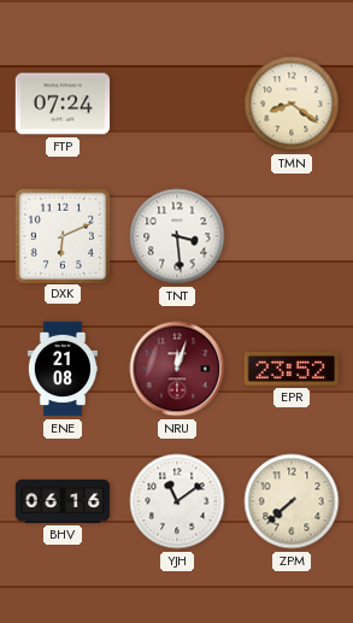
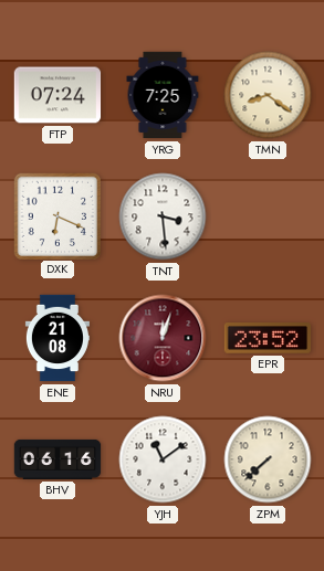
YRG: none -> 7:25 (163, 95)
DXK: 6:11 -> 6:19 (56, 215)
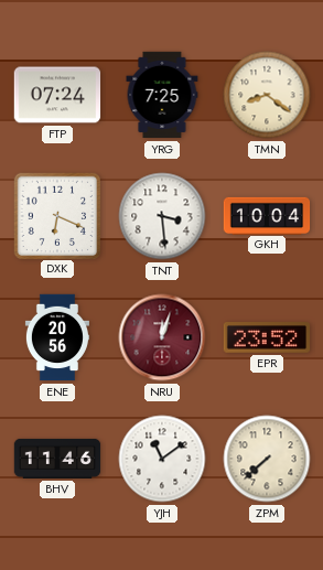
GKH: none -> 10:04 (267, 215)
ENE: 21:08 -> 20:56 (56, 337)
BHV: 06:16 -> 11:46 (57, 459)
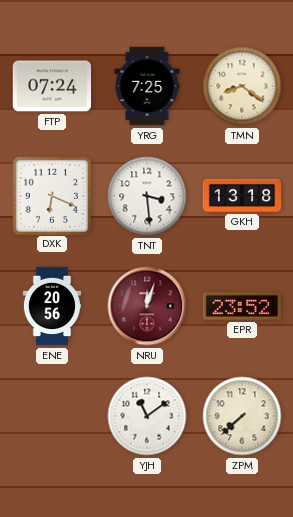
GKH: 10:04 -> 13:18 (242, 195)
BHV: 11:46 -> none (57, 459)
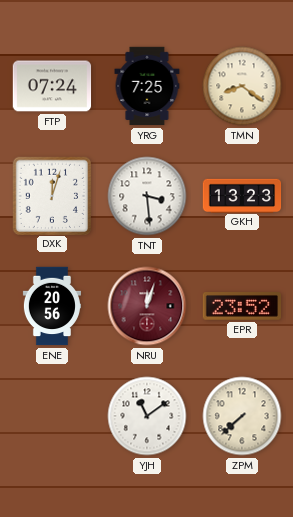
DXK: 6:19 -> 12:03 (51, 195)
GKH: 13:18 -> 13:23 (242, 195)
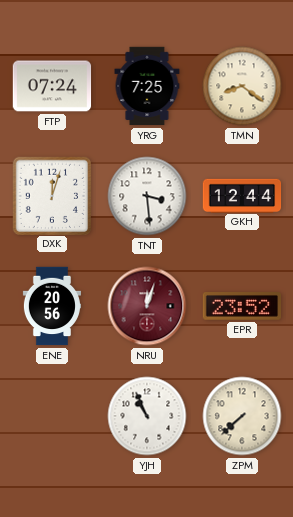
GKH: 13:23 -> 12:44 (242, 195)
YJH: 11:09 -> 10:56 (147, 416)
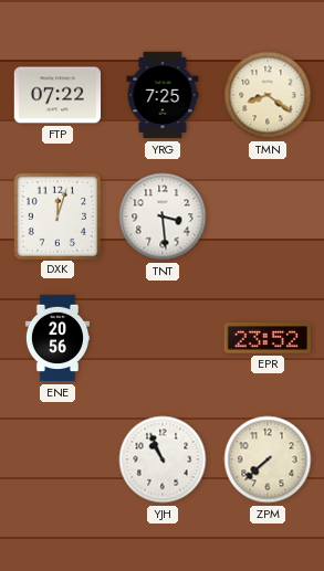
FTP: 07:24 -> 07:22 (58, 95)
GKH: 12:44 -> none (242, 195)
NRU: 12:03 -> none (147, 306)
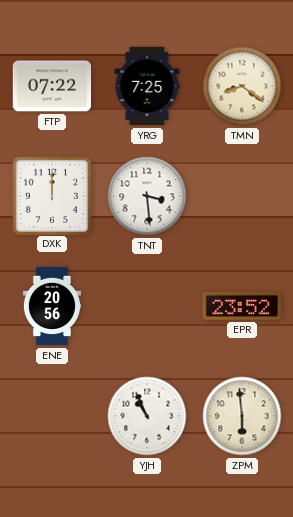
DXK: 12:03 -> 12:00 (51, 195)
ZPM: 7:38 -> 5:59 (242, 416)
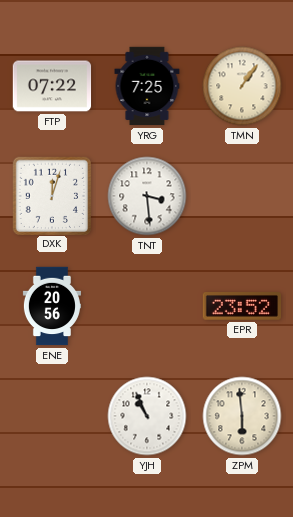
TMN: 8:21 -> 1:06 (242, 86)
DXK: 12:00 -> 12:03 (51, 195)
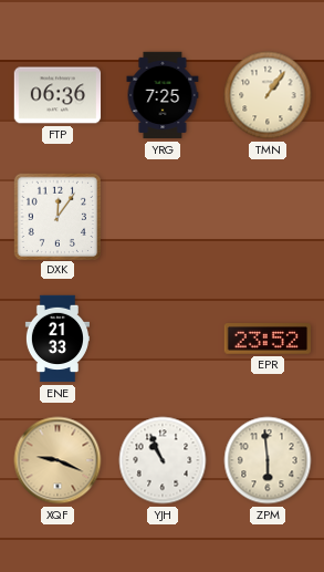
FTP: 07:22 -> 06:36 (58, 95)
DXK: 12:03 -> 12:06 (56, 216)
TNT: 3:29 -> none (147, 196)
ENE: 20:56 -> 21:33 (56, 339)
XQF: none -> 9:19 (58, 460)
